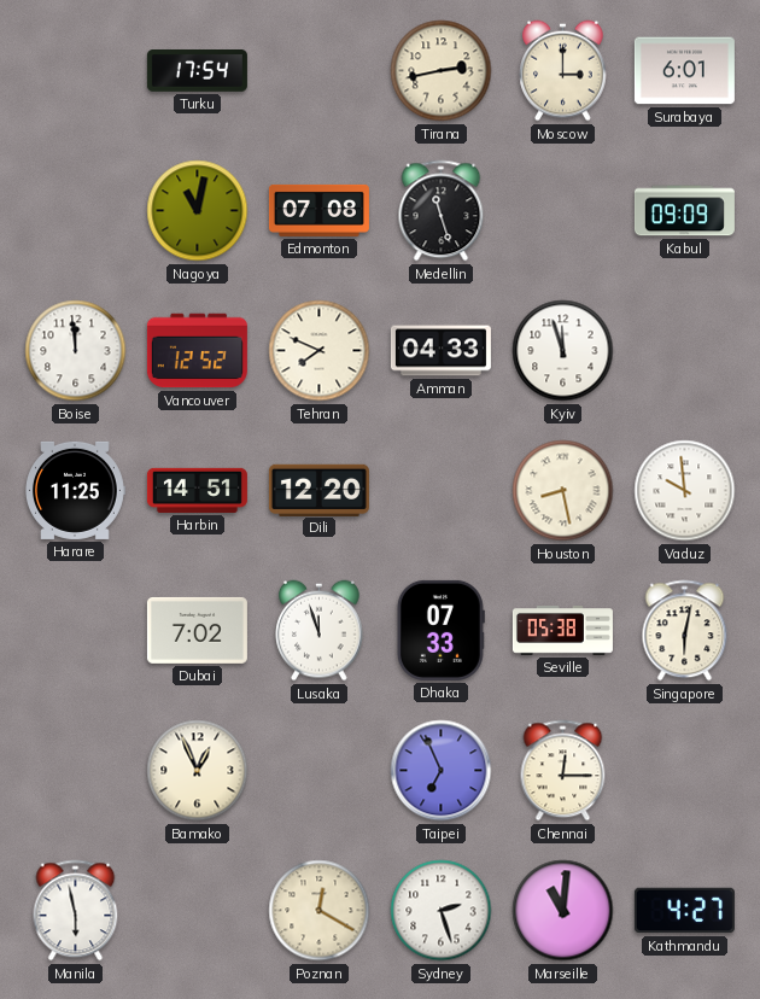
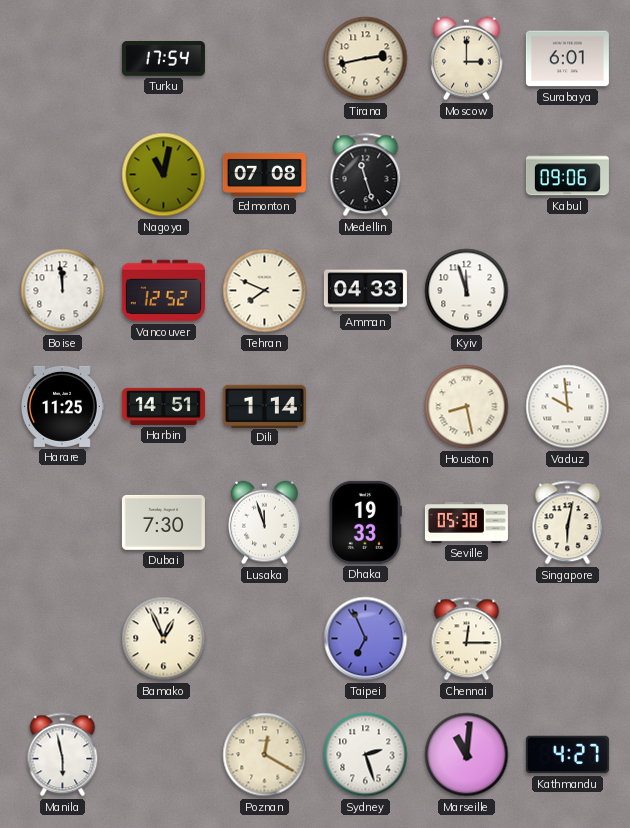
Kabul: 09:09 -> 09:06 (567, 175)
Dili: 12:20 -> 1:14 (264, 406)
Dubai: 7:02 -> 7:30 (163, 522)
Dhaka: 07:33 -> 19:33 (365, 522)
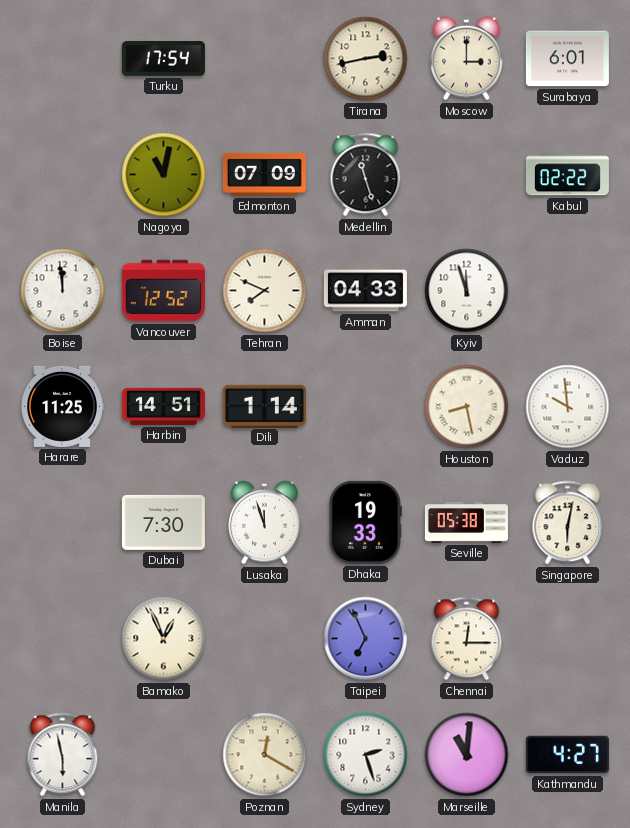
Edmonton: 07:08 -> 07:09 (264, 174)
Kabul: 09:06 -> 02:22 (567, 175)
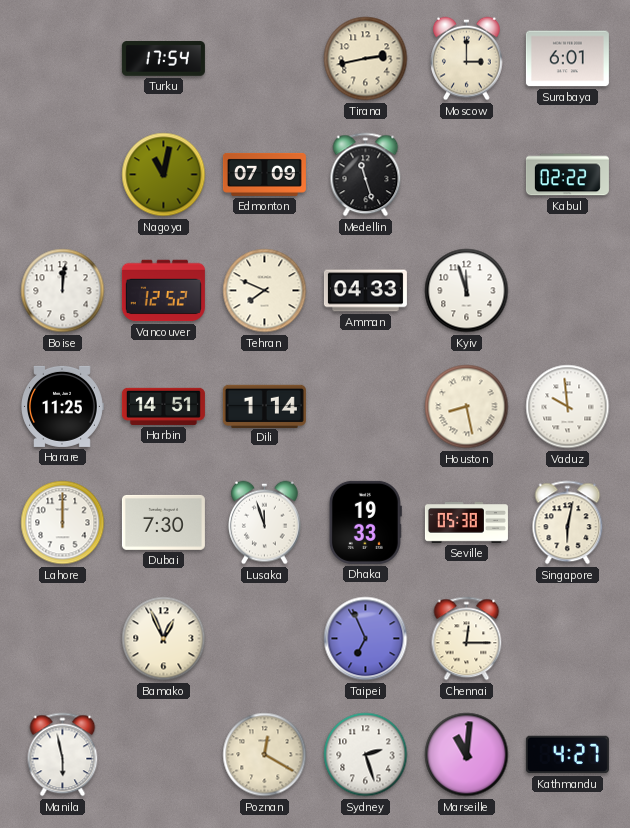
Boise: 11:59 -> 12:01 (63, 291)
Lahore: none -> 12:00 (63, 523)
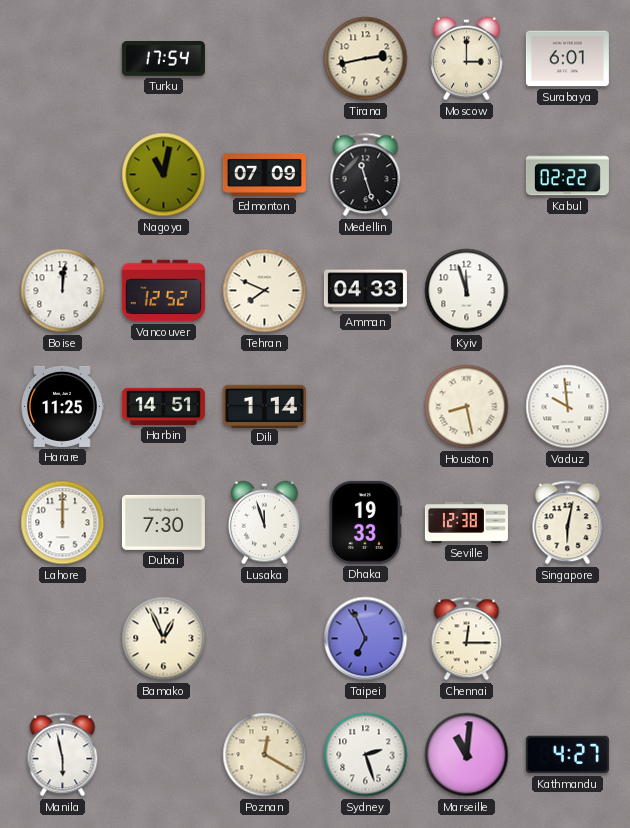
Seville: 05:38 -> 12:38 (466, 523)
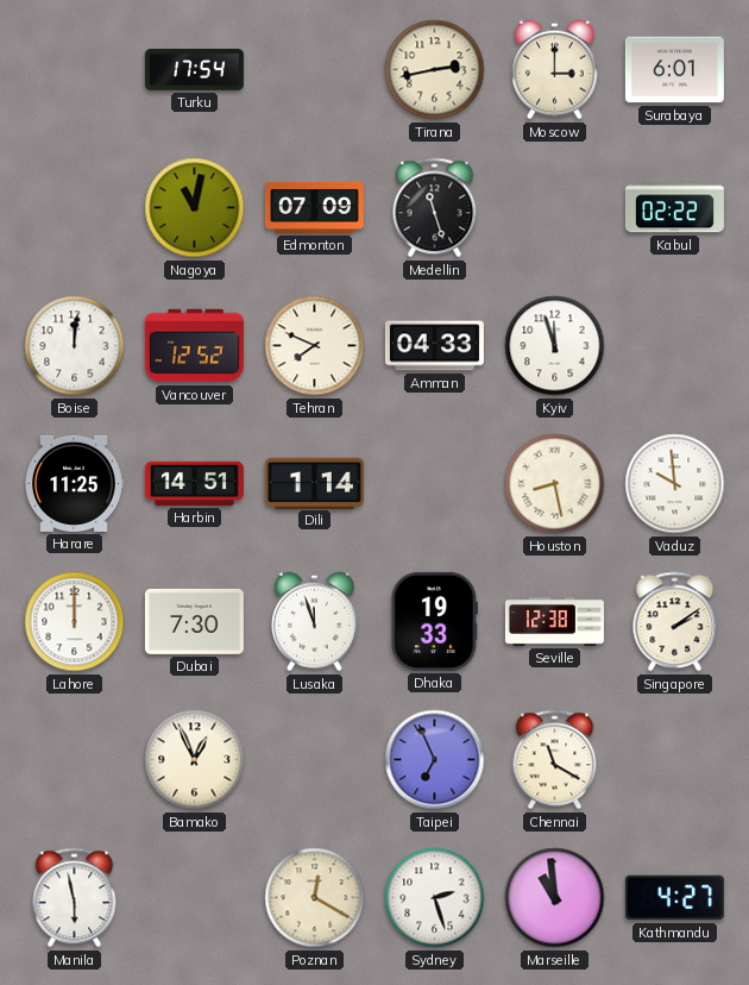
Singapore: 6:02 -> 2:09 (675, 622)
Chennai: 12:15 -> 11:20 (555, 760)
Marseille: 11:01 -> 10:59 (555, 898)
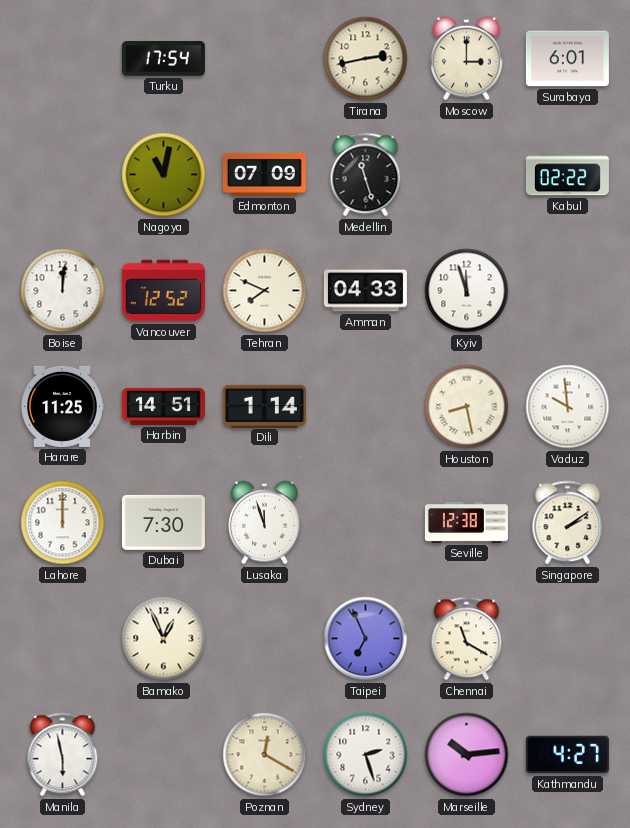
Dhaka: 19:33 -> none (434, 621)
Marseille: 10:59 -> 10:14 (467, 755)
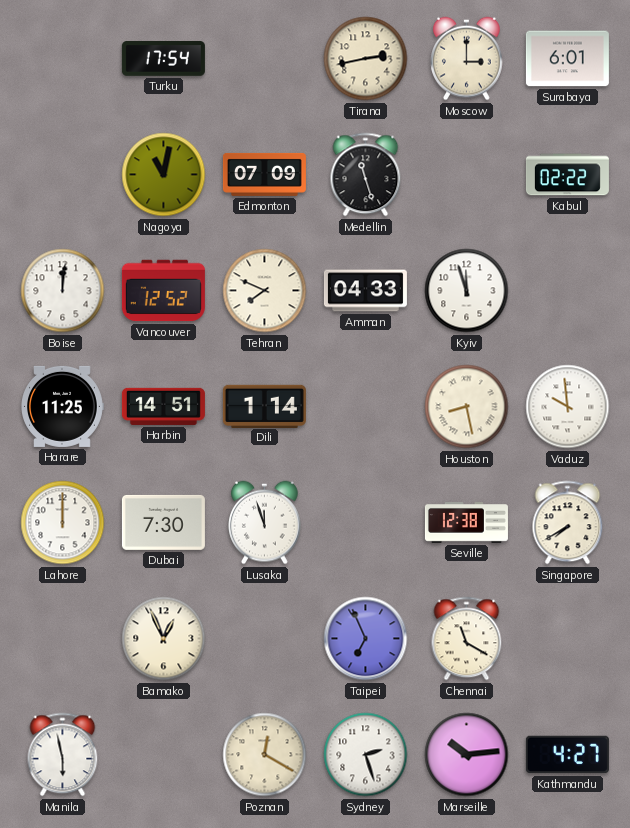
Singapore: 2:09 -> 7:40 (568, 523)
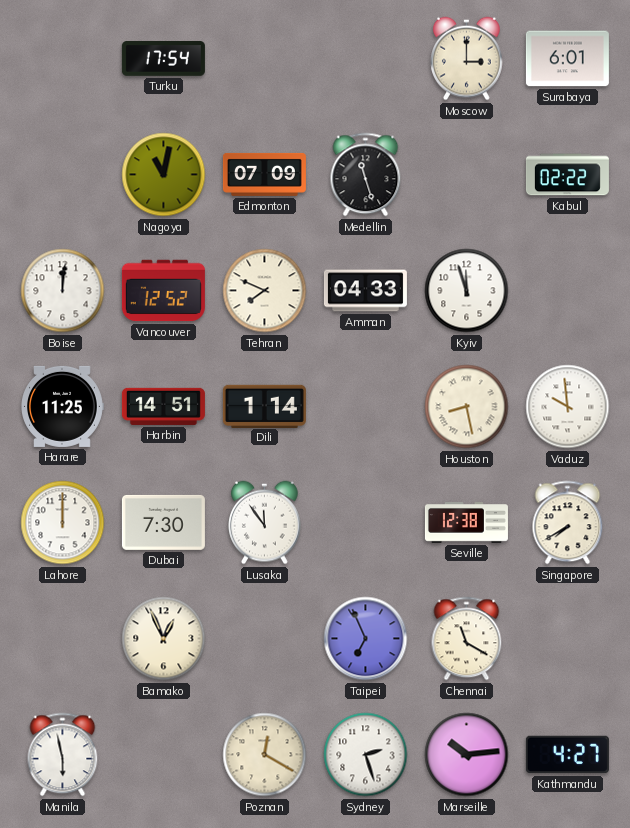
Tirana: 2:43 -> none (366, 59)
Lusaka: 11:57 -> 11:54 (265, 523)
